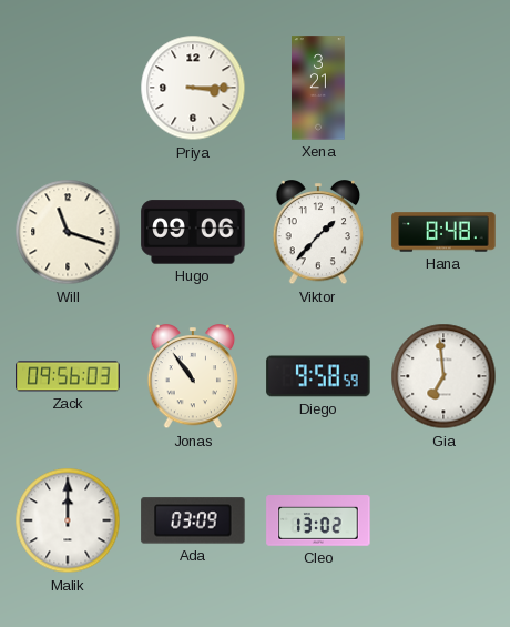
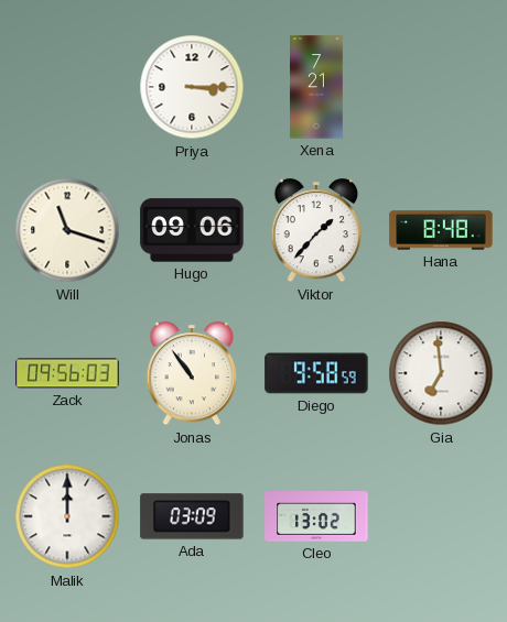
Xena: 3:21 -> 7:21 (316, 87)
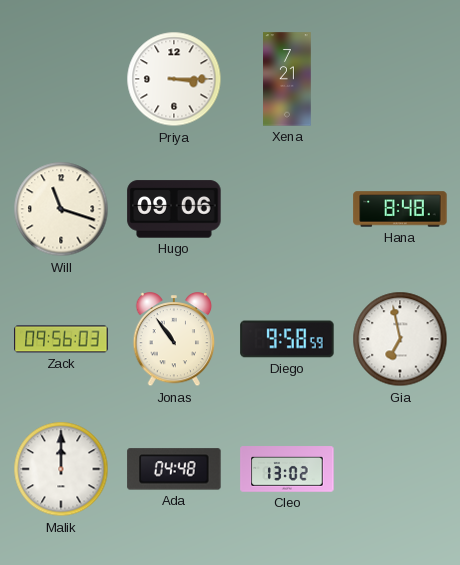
Viktor: 1:37 -> none (316, 231)
Gia: 6:59 -> 6:58 (400, 339)
Ada: 03:09 -> 04:48 (174, 469)
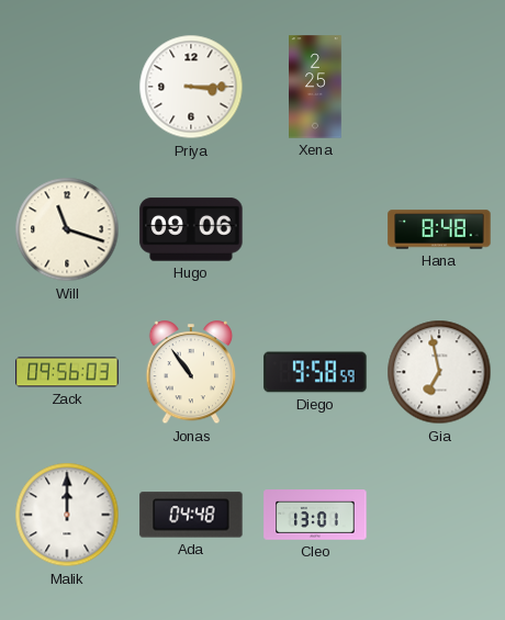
Xena: 7:21 -> 2:25 (315, 87)
Cleo: 13:02 -> 13:01 (315, 515)
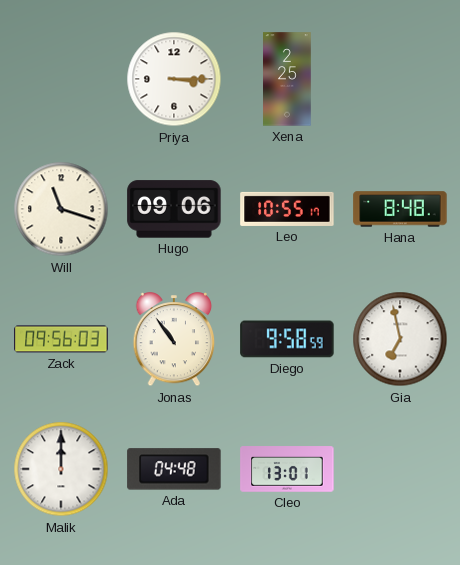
Leo: none -> 10:55 (287, 209)
